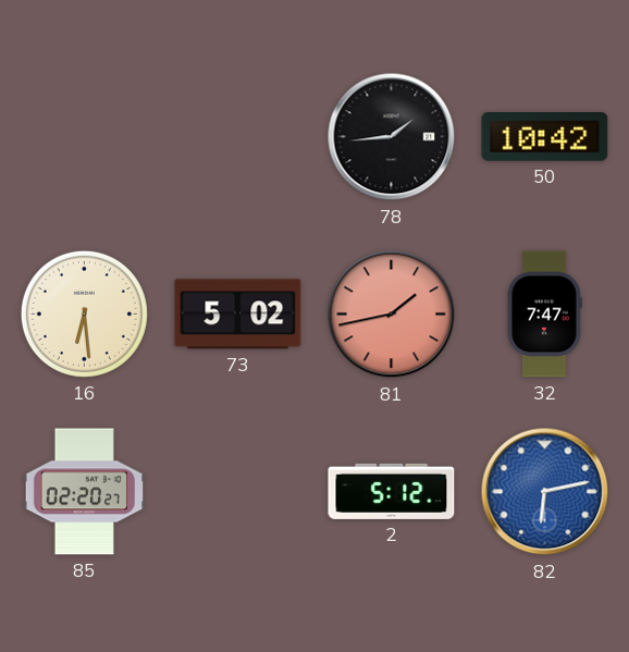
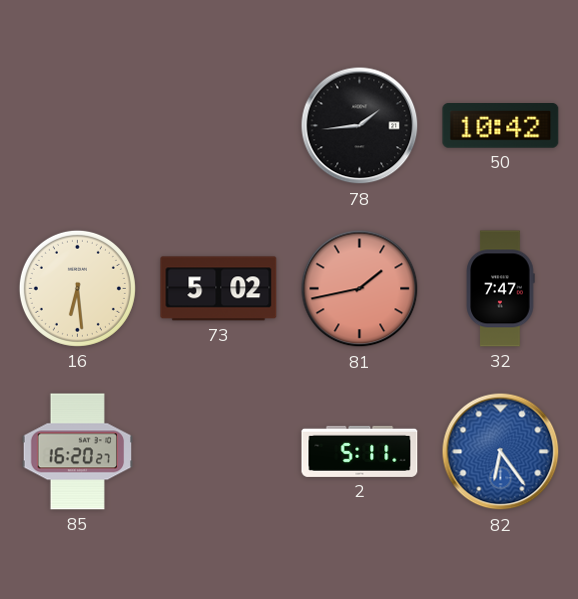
85: 02:20 -> 16:20 (78, 452)
2: 5:12 -> 5:11 (360, 451)
82: 6:13 -> 6:24 (501, 452)
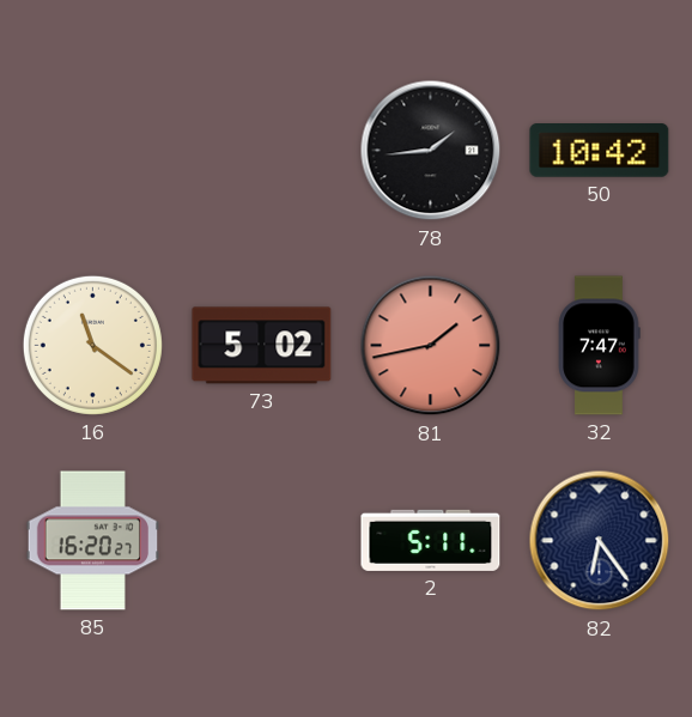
16: 6:29 -> 11:21 (92, 345)
82 dial: blue -> navy (600, 541)
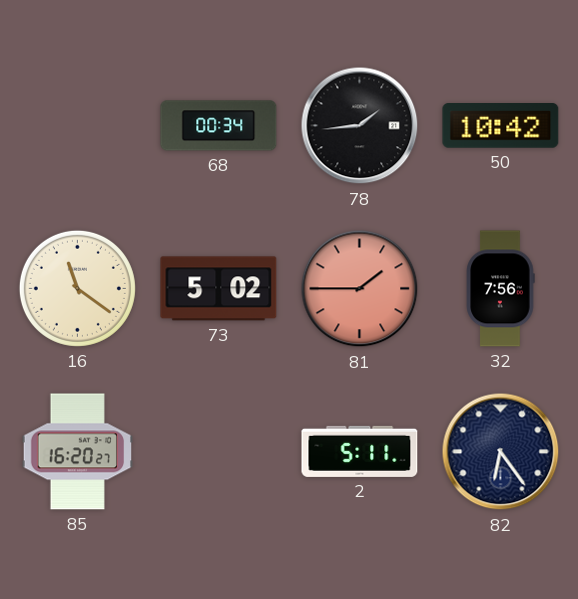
68: none -> 00:34 (219, 126)
81: 1:43 -> 1:45 (360, 289)
32: 7:47 -> 7:56 (500, 289)
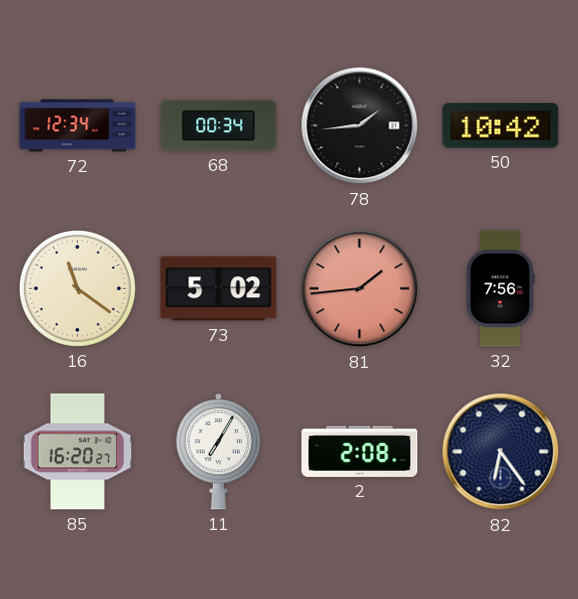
72: none -> 12:34 (78, 126)
81: 1:45 -> 1:44 (360, 289)
11: none -> 7:05 (218, 452)
2: 5:11 -> 2:08 (360, 451)
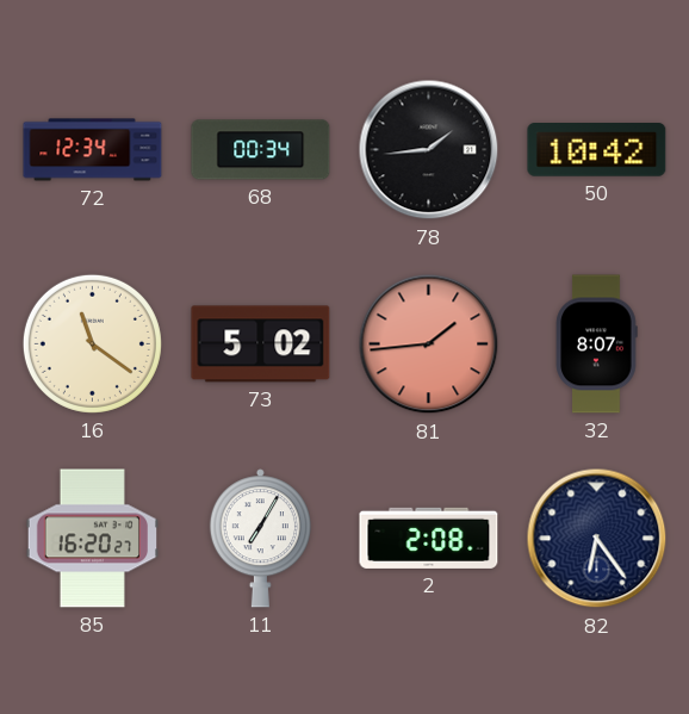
32: 7:56 -> 8:07 (596, 344)
